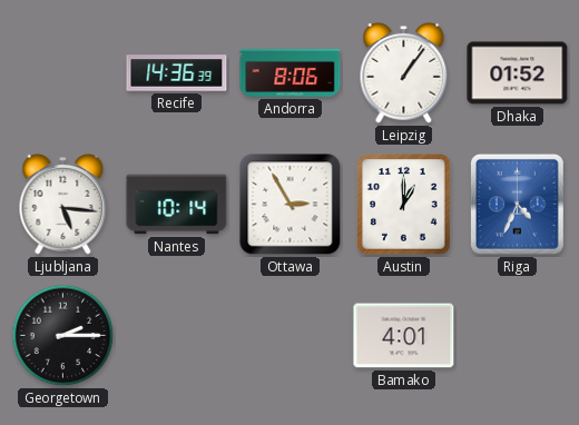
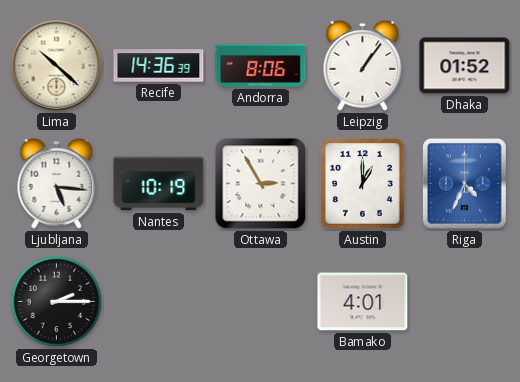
Lima: none -> 10:22 (57, 66)
Nantes: 10:14 -> 10:19 (159, 184)
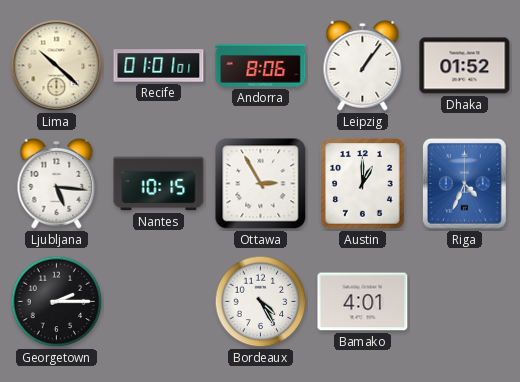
Recife: 14:36 -> 01:01 (159, 66)
Nantes: 10:19 -> 10:15 (159, 184)
Bordeaux: none -> 4:25 (261, 302)
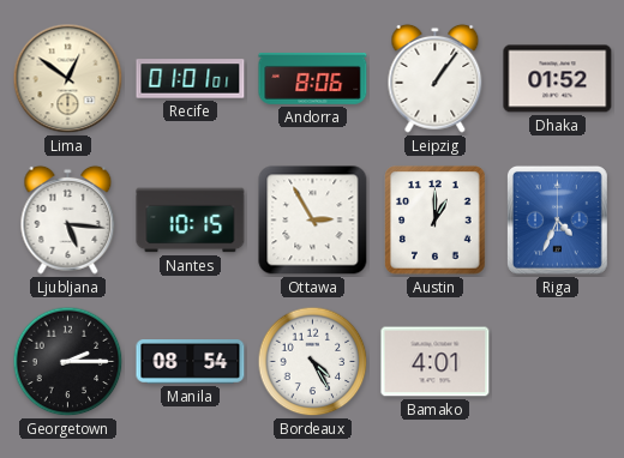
Lima: 10:22 -> 12:51 (68, 79)
Manila: none -> 08:54 (191, 362)
